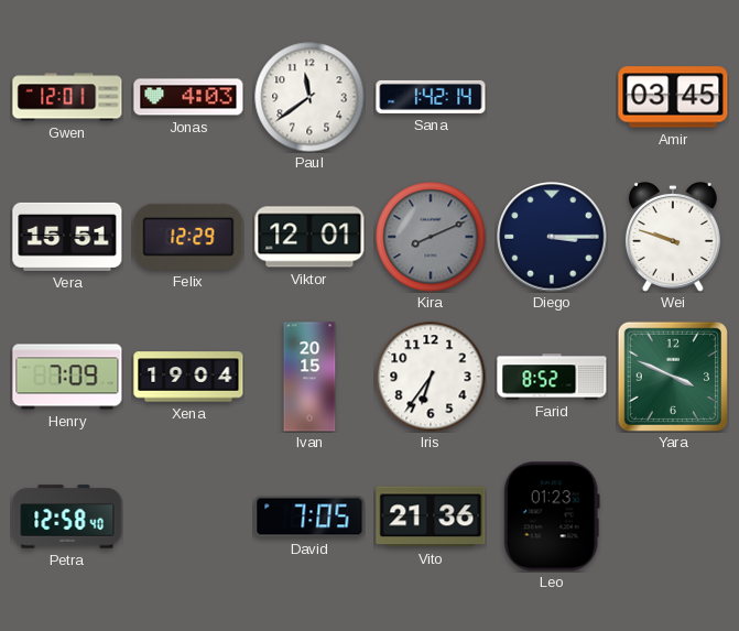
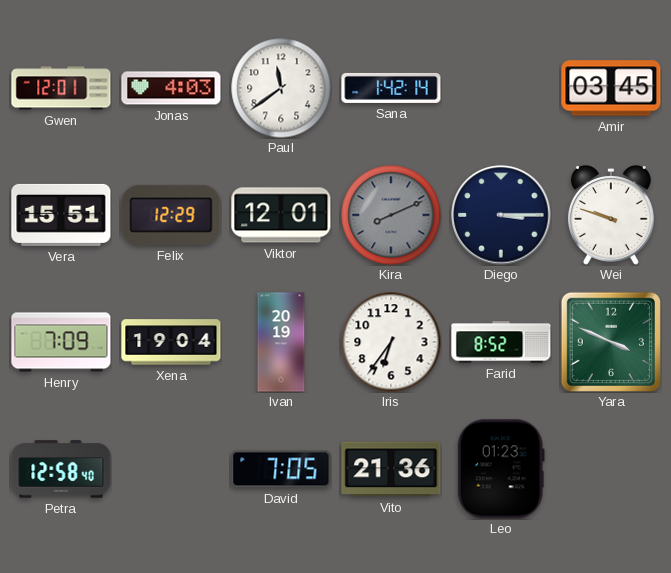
Ivan: 20:15 -> 20:19 (281, 342)
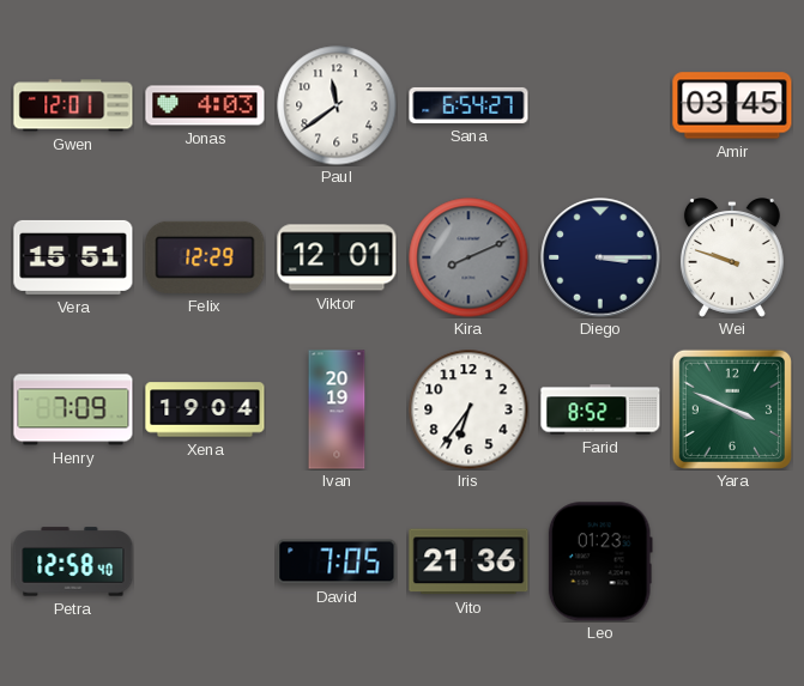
Sana: 1:42 -> 6:54 (469, 105)
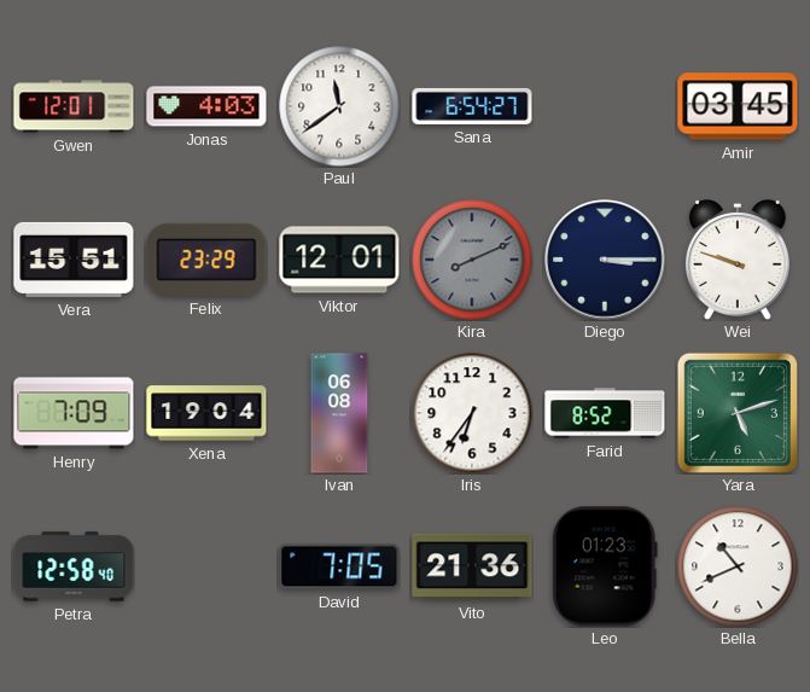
Felix: 12:29 -> 23:29 (206, 260)
Ivan: 20:19 -> 06:08 (339, 413)
Yara: 3:49 -> 5:12 (738, 413)
Bella: none -> 10:41 (738, 566)
